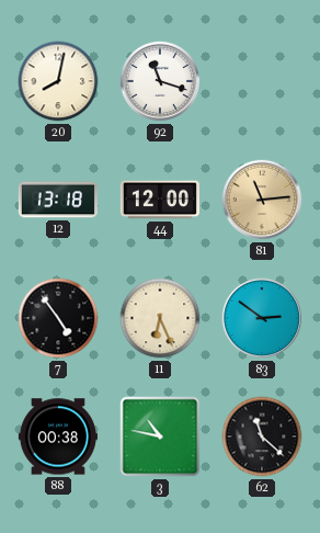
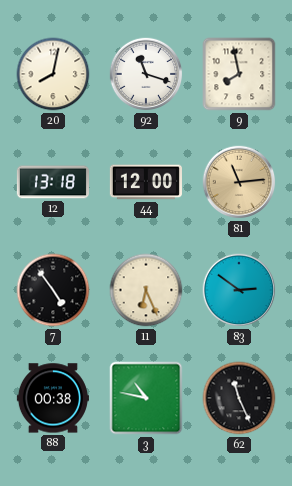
9: none -> 7:58 (239, 74)
62: 11:22 -> 11:26 (239, 398)
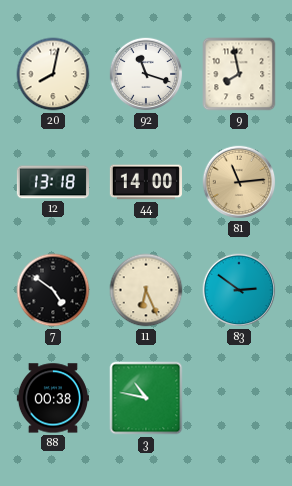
44: 12:00 -> 14:00 (146, 182)
7: 4:54 -> 4:51 (53, 290)
62: 11:26 -> none (239, 398)
